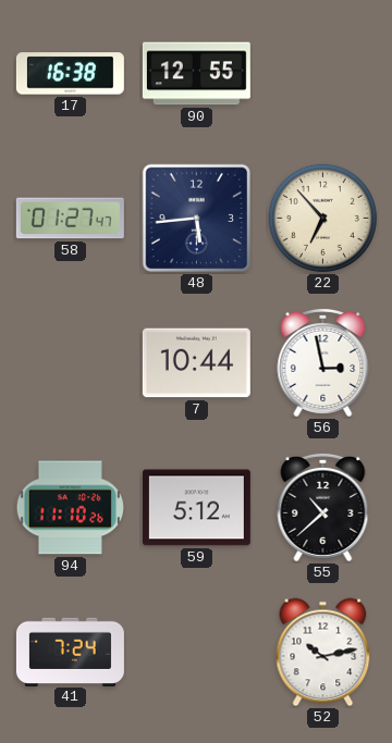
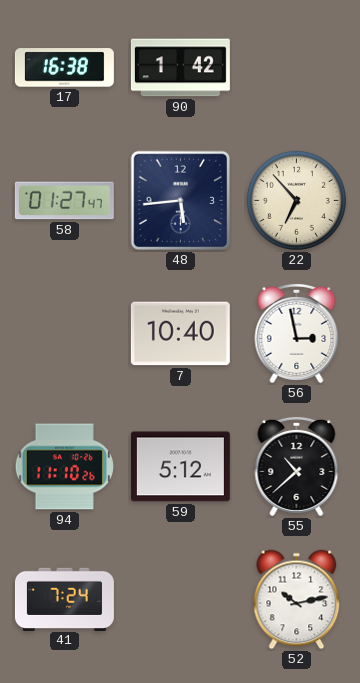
90: 12:55 -> 1:42 (180, 68)
7: 10:44 -> 10:40 (180, 334)
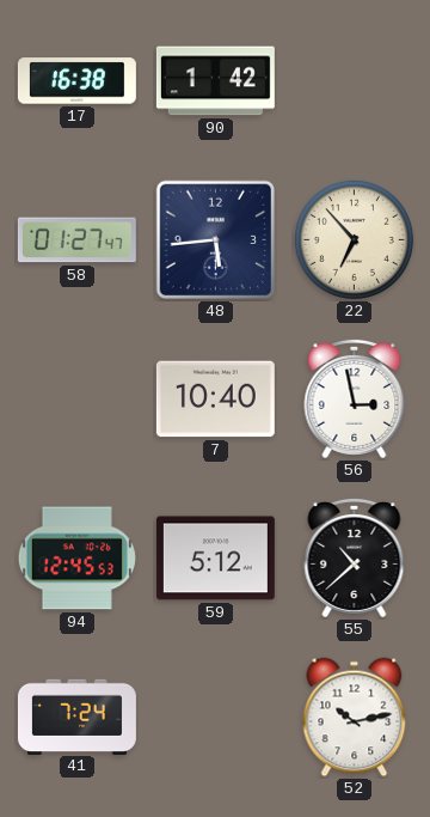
94: 11:10 -> 12:45 (76, 559)
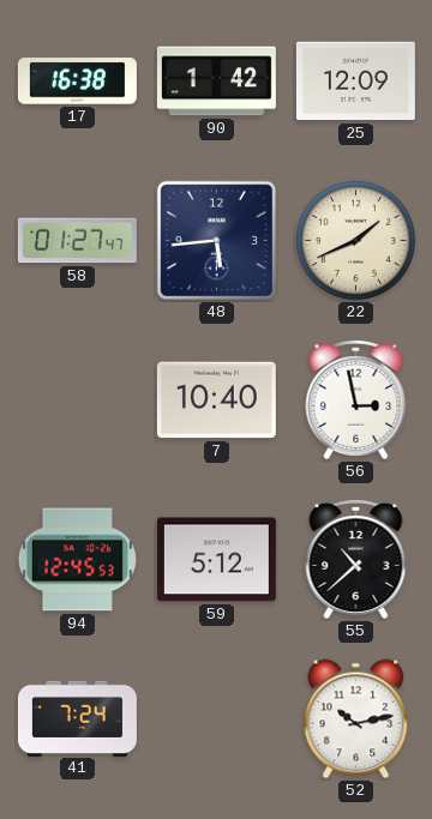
25: none -> 12:09 (355, 82)
22: 6:53 -> 1:41 (355, 240)
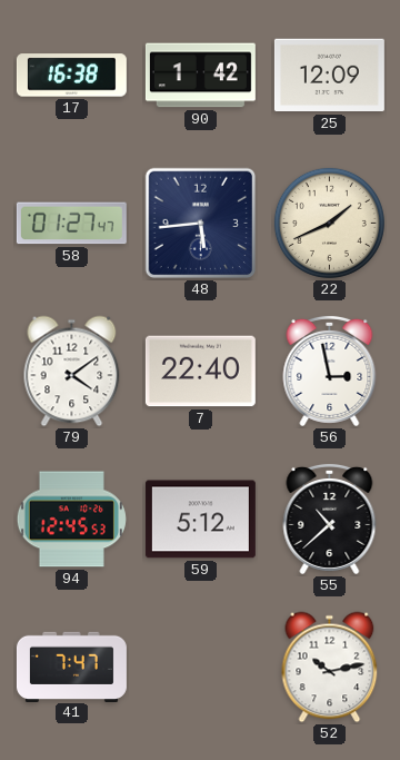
79: none -> 4:09 (72, 372)
7: 10:40 -> 22:40 (200, 372)
41: 7:24 -> 7:47 (71, 667)
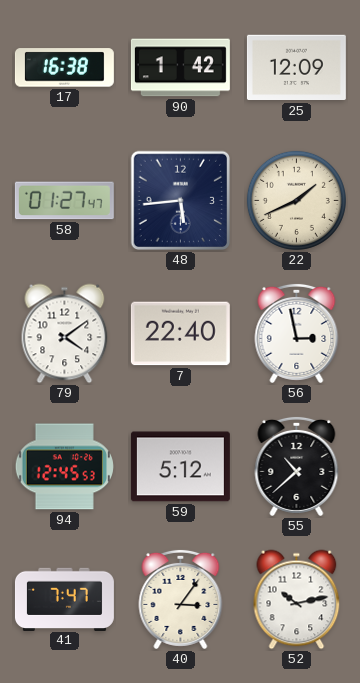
40: none -> 3:06 (181, 599)
